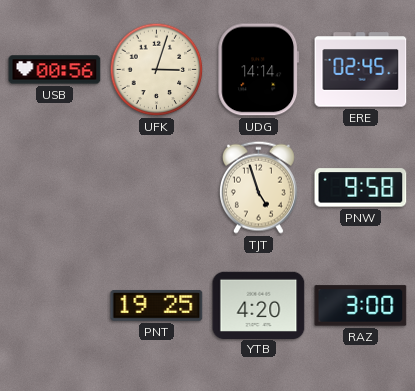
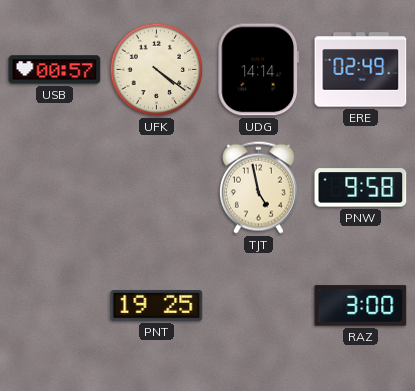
USB: 00:56 -> 00:57 (55, 70)
UFK: 3:03 -> 4:21 (157, 70)
ERE: 02:45 -> 02:49 (361, 70)
TJT: 4:57 -> 4:58 (258, 187)
YTB: 4:20 -> none (259, 305)
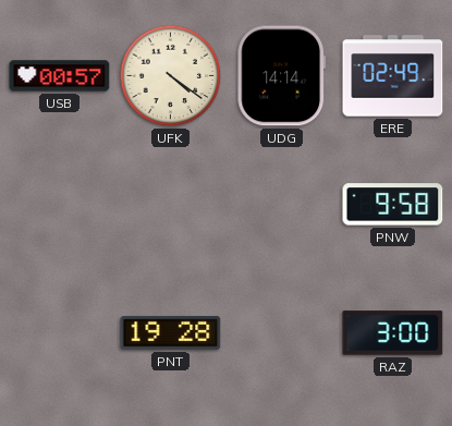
TJT: 4:58 -> none (258, 187)
PNT: 19:25 -> 19:28 (171, 333)
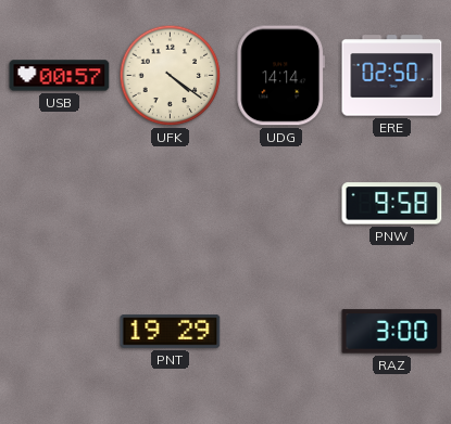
ERE: 02:49 -> 02:50 (392, 76)
PNT: 19:28 -> 19:29 (171, 332)
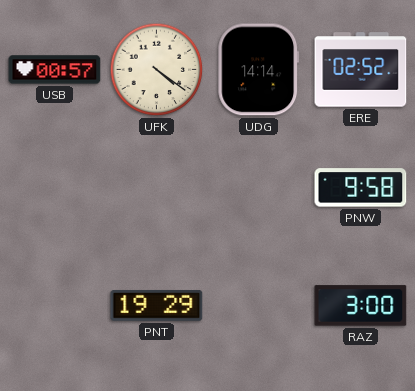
ERE: 02:50 -> 02:52 (361, 70)
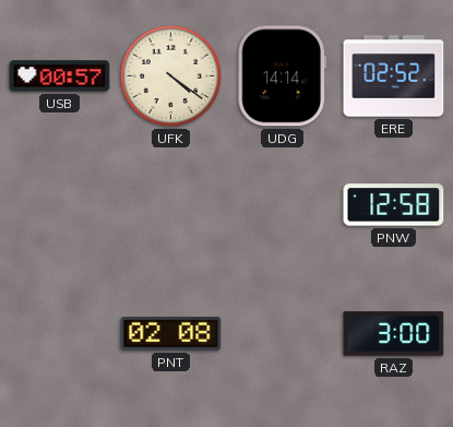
PNW: 9:58 -> 12:58 (394, 205)
PNT: 19:29 -> 02:08 (171, 334)
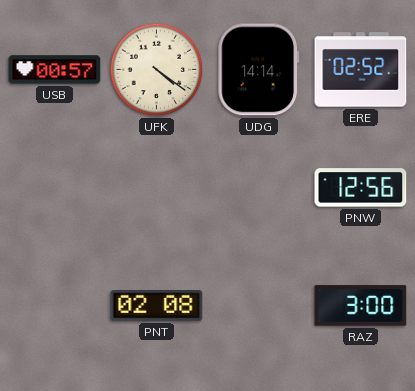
PNW: 12:58 -> 12:56 (361, 188)
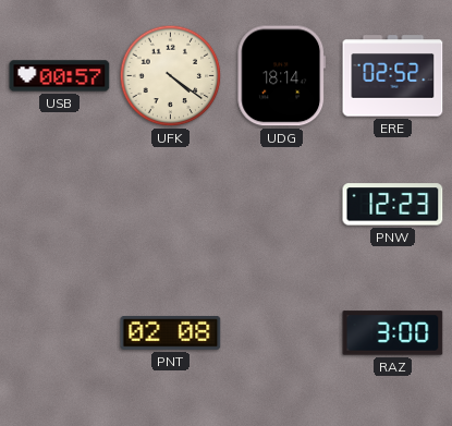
UDG: 14:14 -> 18:14 (282, 76)
PNW: 12:56 -> 12:23 (393, 205)
